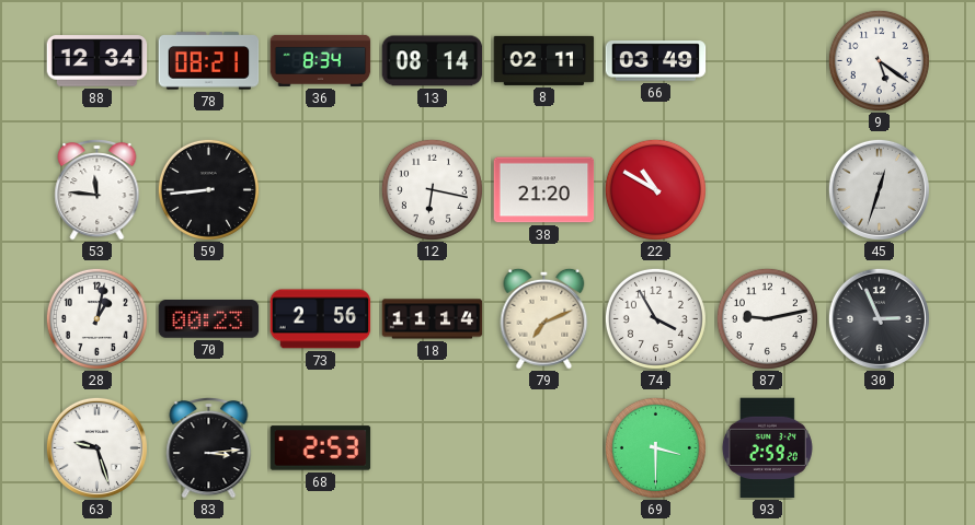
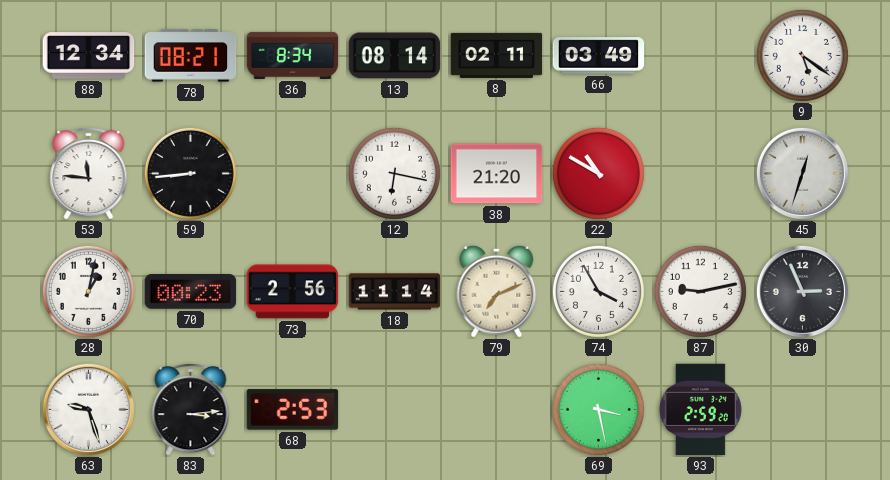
69: 3:30 -> 3:28 (598, 409)
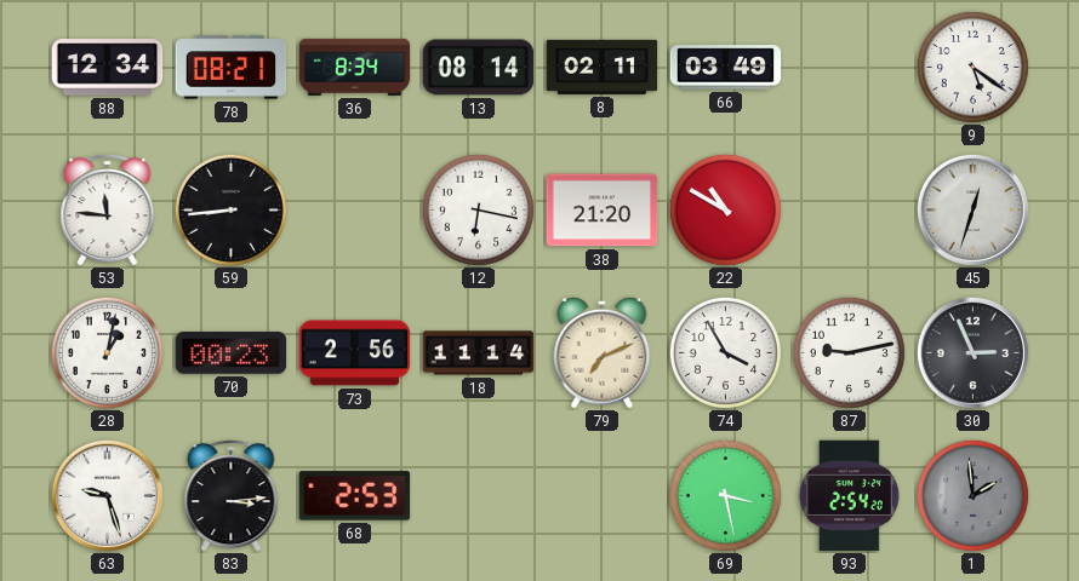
93: 2:59 -> 2:54 (849, 496)
1: none -> 1:59 (972, 495)
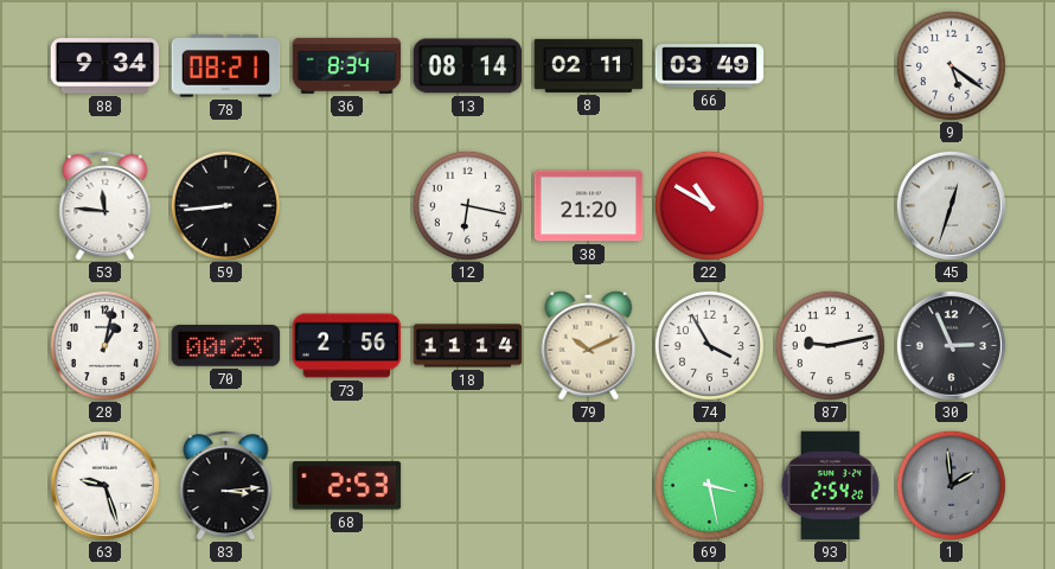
88: 12:34 -> 9:34 (105, 66)
79: 7:11 -> 10:11 (589, 345)
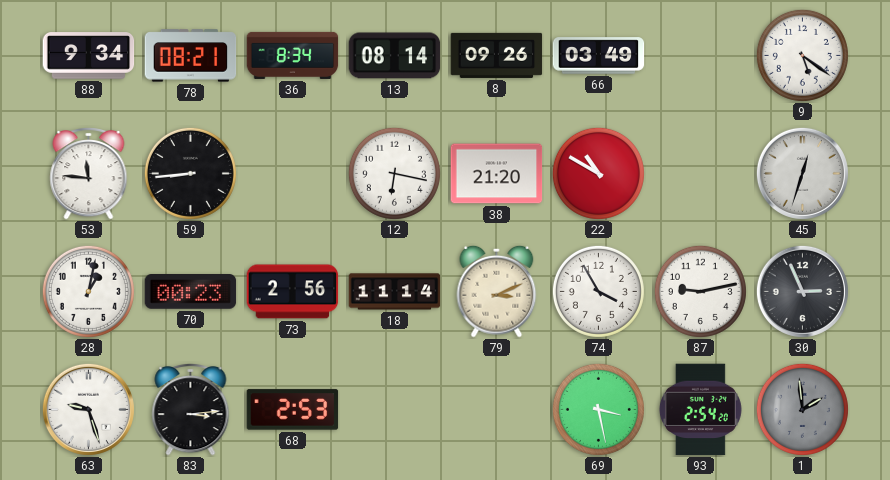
8: 02:11 -> 09:26 (497, 55)
79: 10:11 -> 3:11 (497, 291)
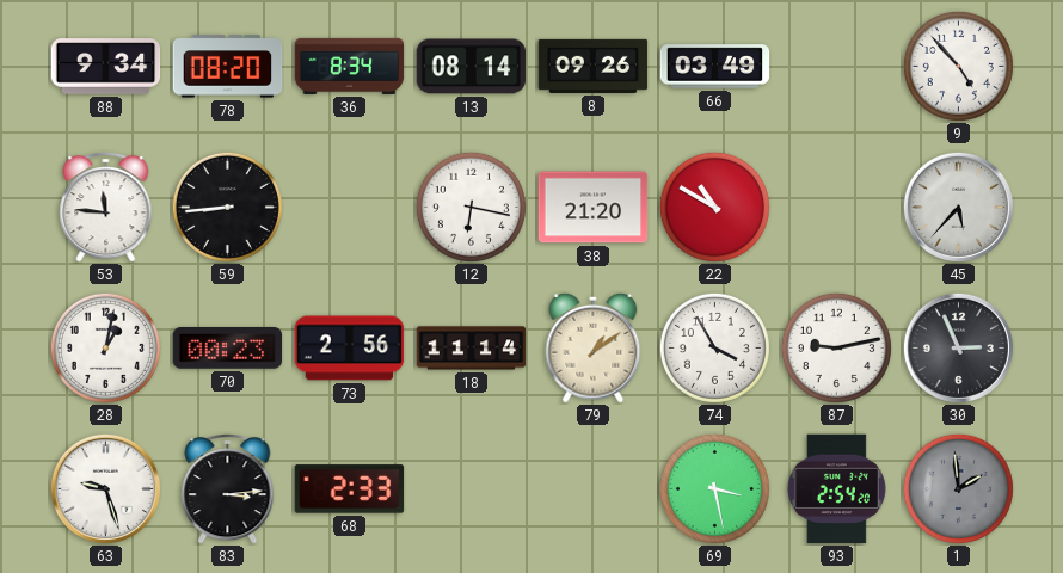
78: 08:21 -> 08:20 (228, 67)
9: 5:21 -> 4:53 (958, 66)
45: 12:33 -> 5:37 (958, 207)
79: 3:11 -> 1:09 (594, 347)
68: 2:53 -> 2:33 (350, 489)
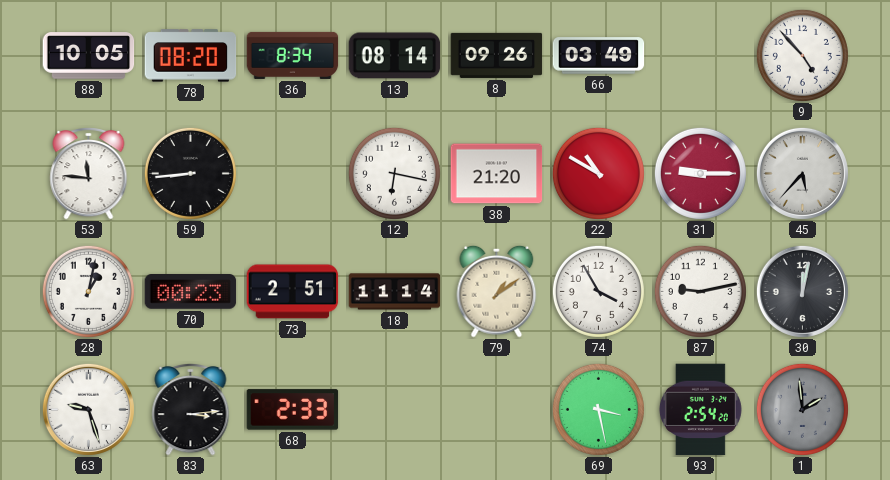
88: 9:34 -> 10:05 (89, 56)
31: none -> 9:15 (700, 173)
73: 2:56 -> 2:51 (293, 292)
30: 2:56 -> 12:02 (802, 291)
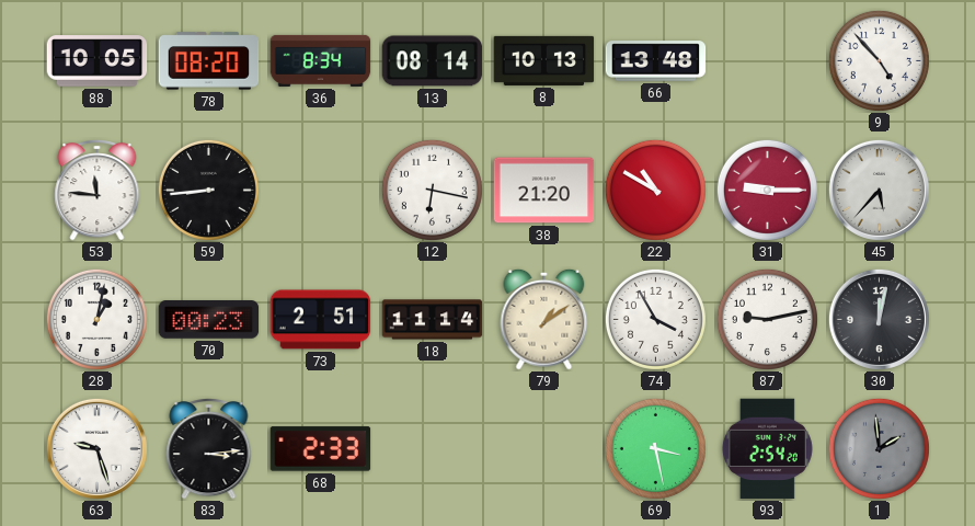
8: 09:26 -> 10:13 (544, 60)
66: 03:49 -> 13:48 (656, 61)
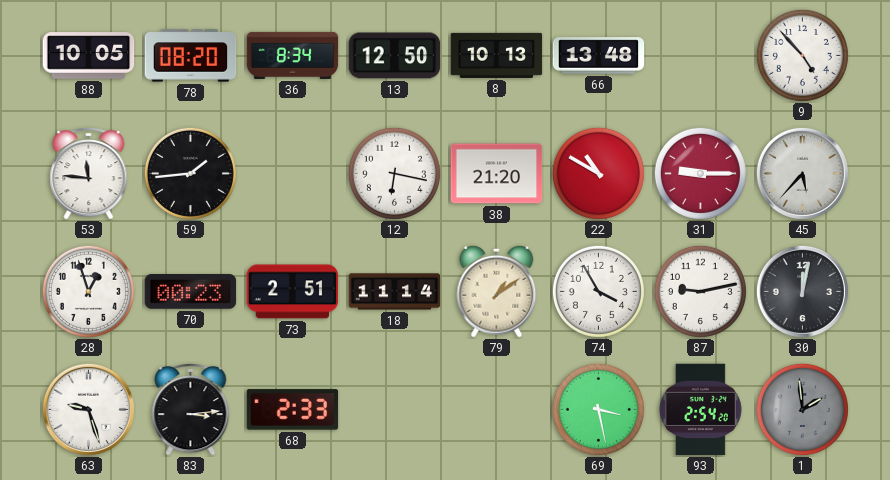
13: 08:14 -> 12:50 (395, 56)
59: 8:44 -> 1:44 (190, 173)
28: 1:02 -> 12:57 (88, 291)
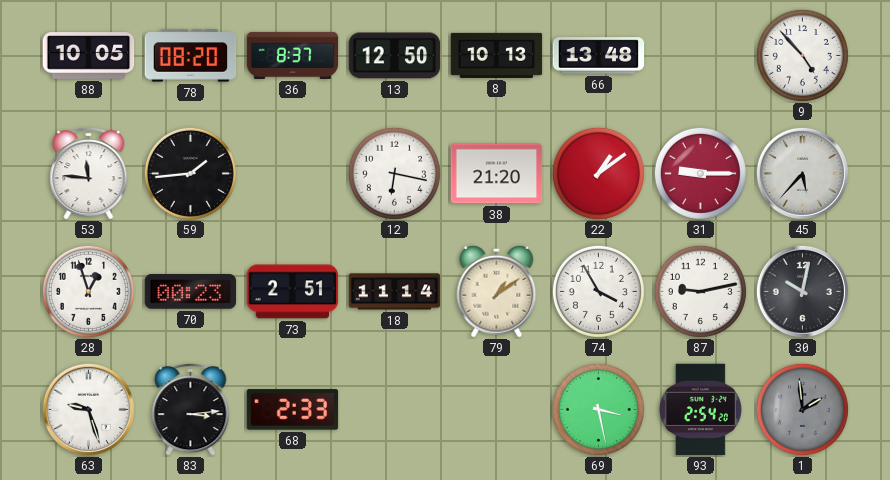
36: 8:34 -> 8:37 (293, 55)
22: 10:50 -> 1:09 (598, 173)
30: 12:02 -> 10:02 (802, 291)
